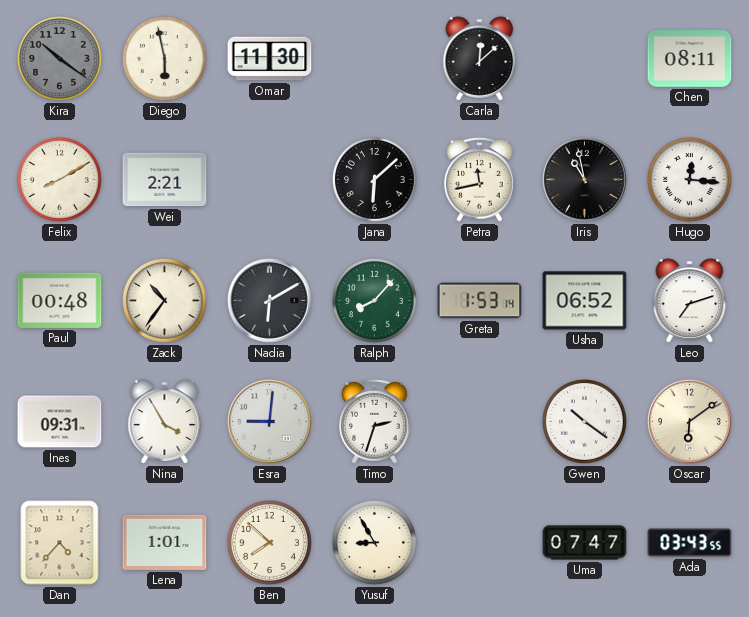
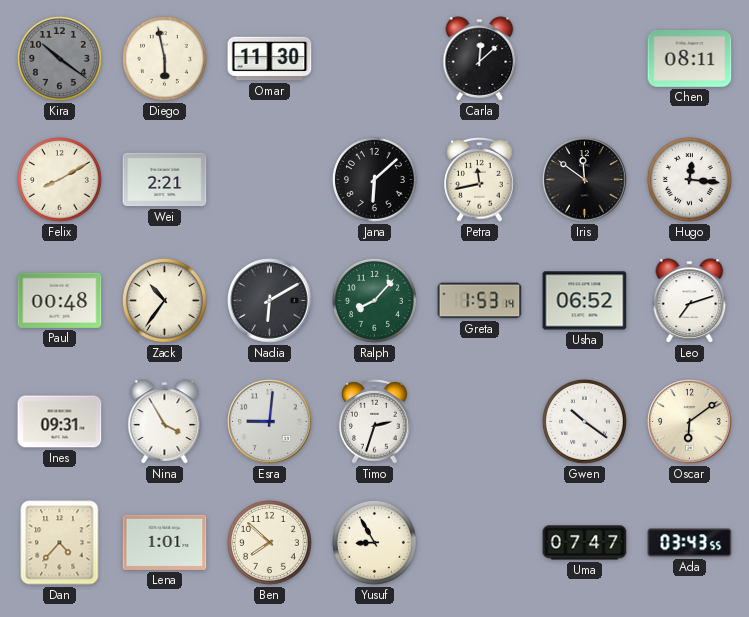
Iris: 10:58 -> 11:51 (585, 180)
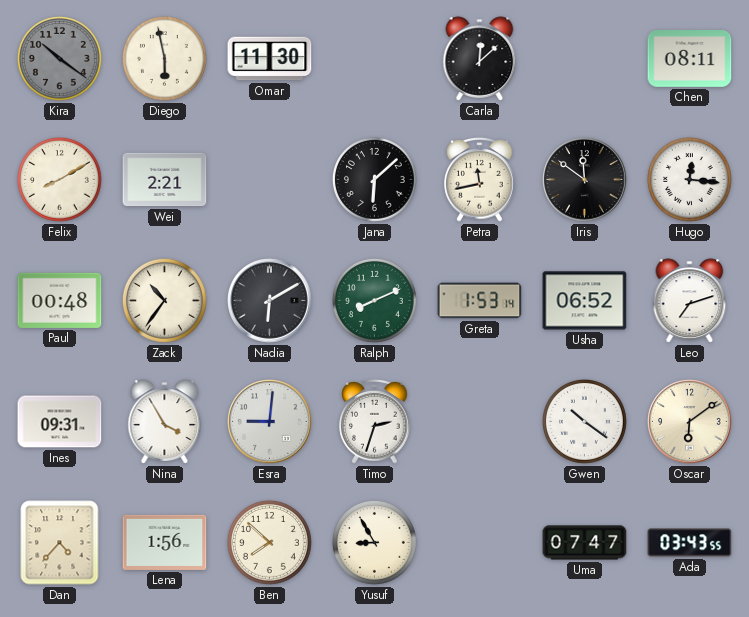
Ralph: 8:07 -> 8:11 (375, 301)
Lena: 1:01 -> 1:56 (165, 542)
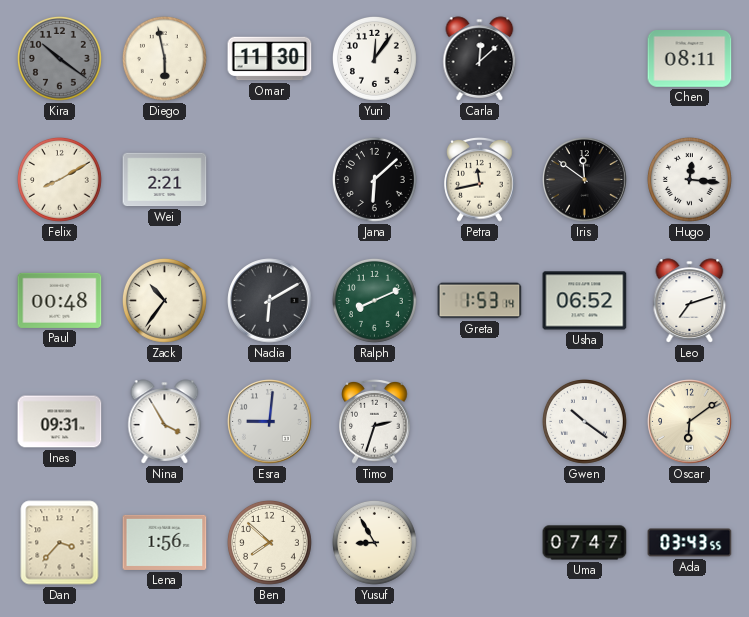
Yuri: none -> 12:06 (375, 59)
Dan: 4:37 -> 3:37 (60, 543)
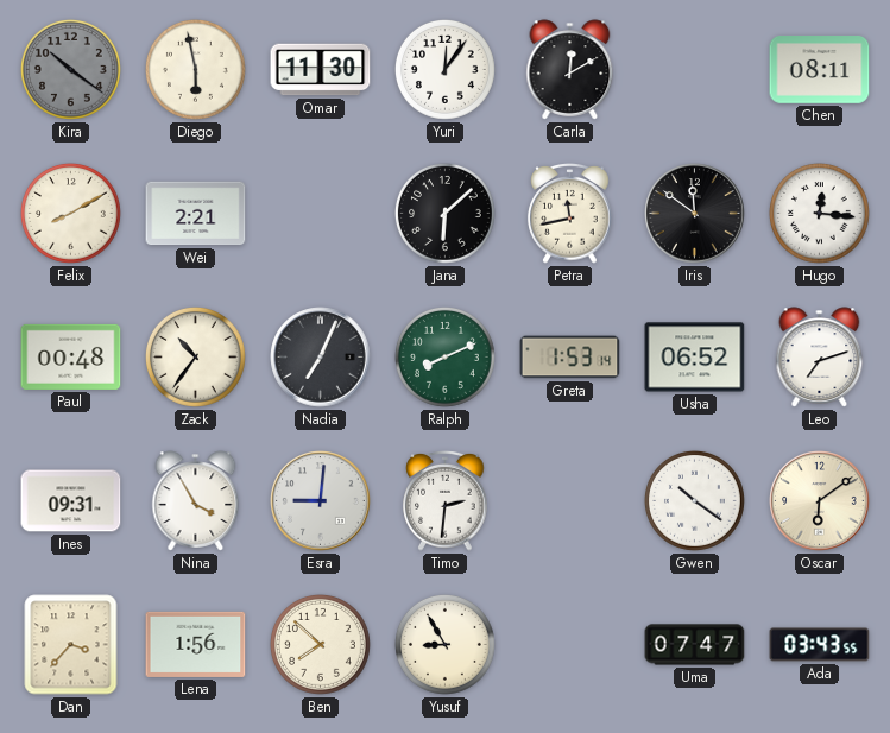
Carla: 12:08 -> 12:10 (570, 70)
Nadia: 6:10 -> 7:04 (321, 358)
Timo: 2:33 -> 2:31 (446, 501)
